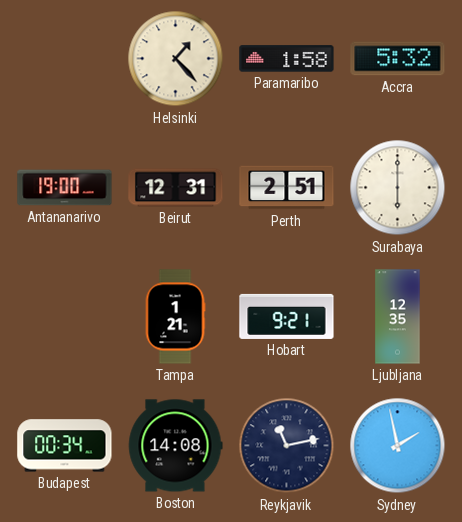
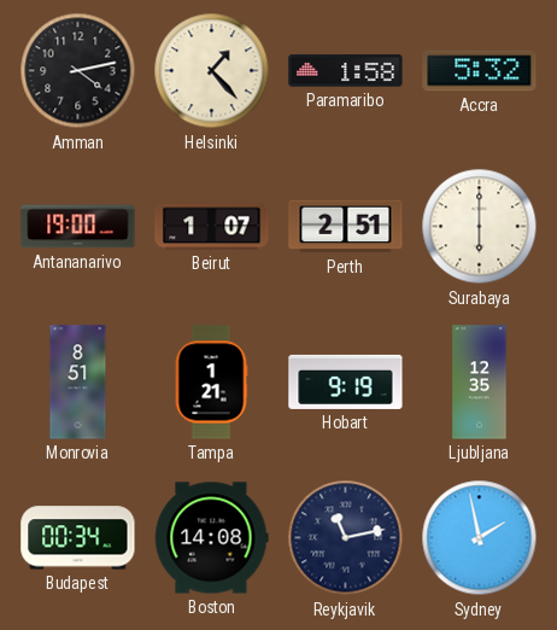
Amman: none -> 4:13 (78, 71)
Beirut: 12:31 -> 1:07 (212, 227)
Monrovia: none -> 8:51 (78, 383)
Hobart: 9:21 -> 9:19 (346, 381)
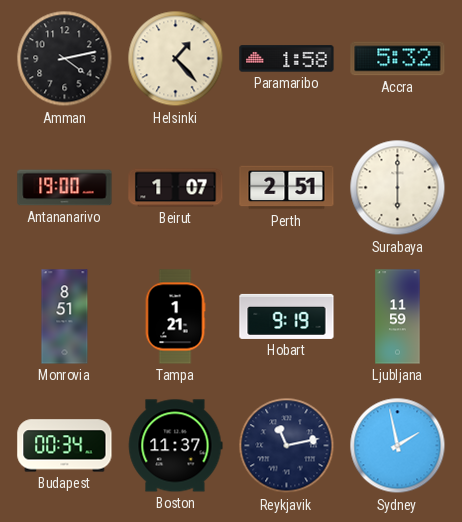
Ljubljana: 12:35 -> 11:59 (398, 317)
Boston: 14:08 -> 11:37 (175, 446)
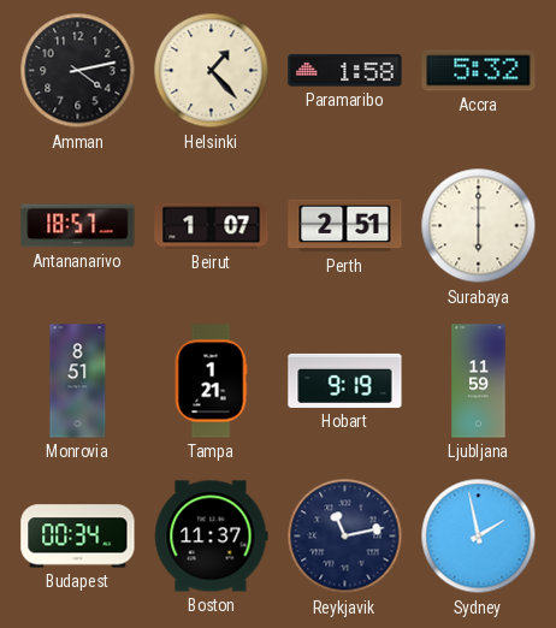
Antananarivo: 19:00 -> 18:57 (78, 226)
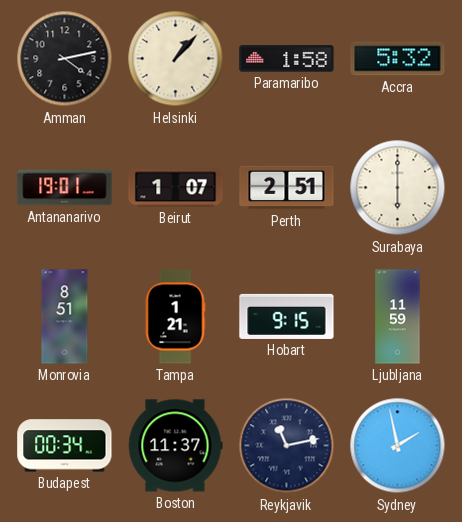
Helsinki: 1:23 -> 1:07 (176, 59)
Antananarivo: 18:57 -> 19:01 (65, 188)
Hobart: 9:19 -> 9:15 (287, 316)
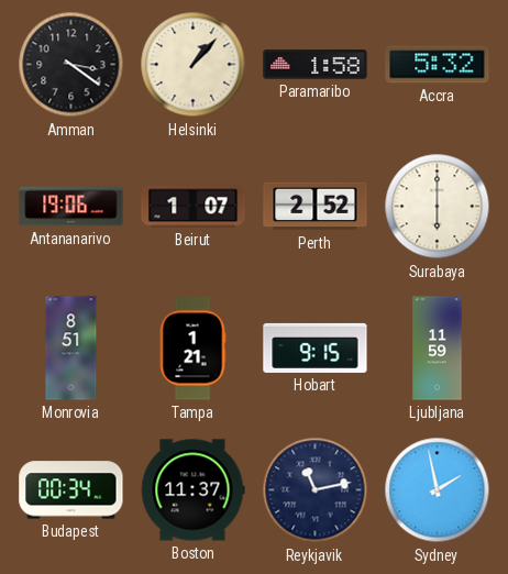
Amman: 4:13 -> 3:21 (71, 65)
Antananarivo: 19:01 -> 19:06 (71, 207)
Perth: 2:51 -> 2:52 (316, 207)
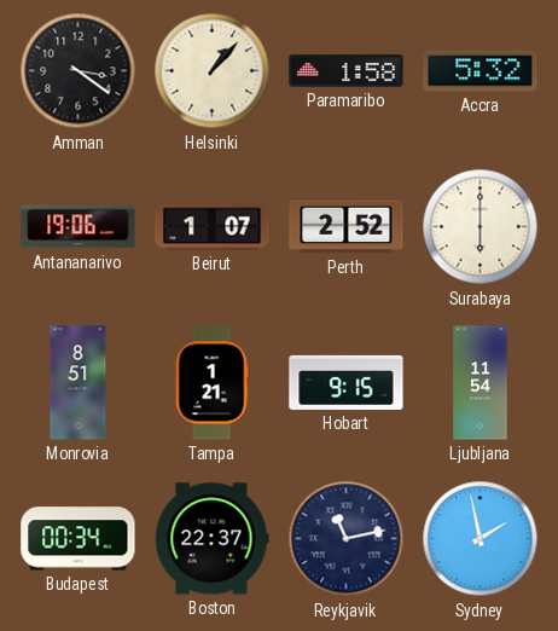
Ljubljana: 11:59 -> 11:54 (481, 383)
Boston: 11:37 -> 22:37 (211, 539)
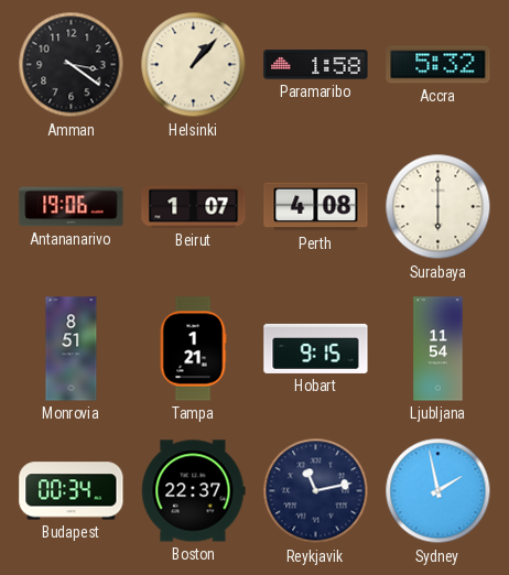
Perth: 2:52 -> 4:08 (316, 207)
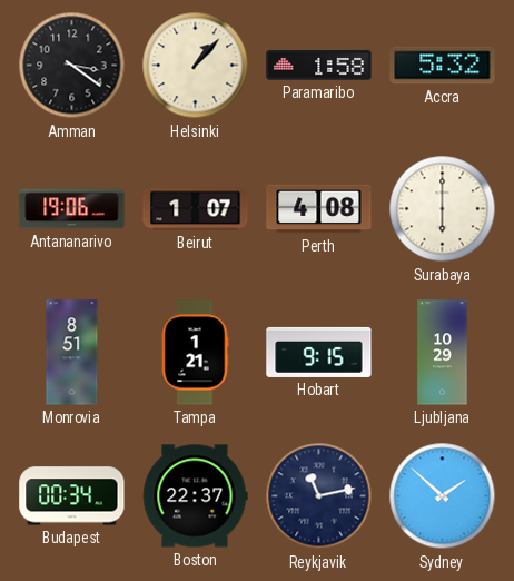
Ljubljana: 11:54 -> 10:29 (443, 353)
Sydney: 1:58 -> 1:52 (443, 496)
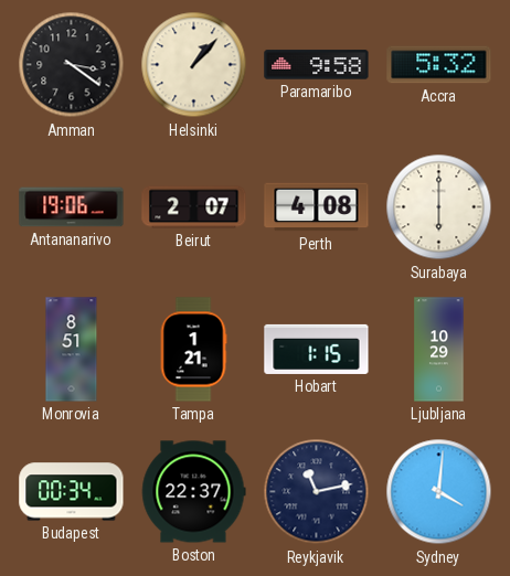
Paramaribo: 1:58 -> 9:58 (317, 65)
Beirut: 1:07 -> 2:07 (194, 207)
Hobart: 9:15 -> 1:15 (317, 349)
Sydney: 1:52 -> 4:01 (439, 492)
